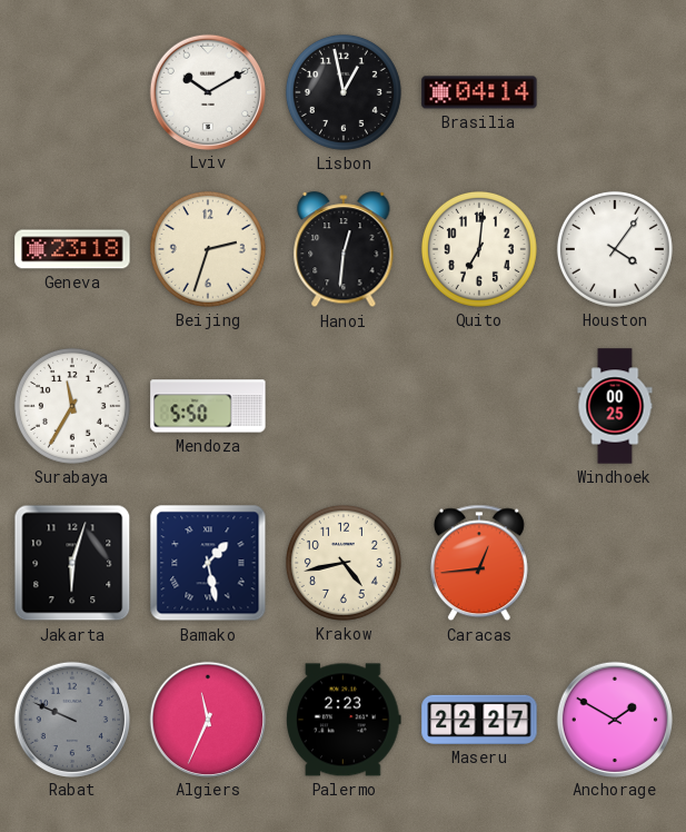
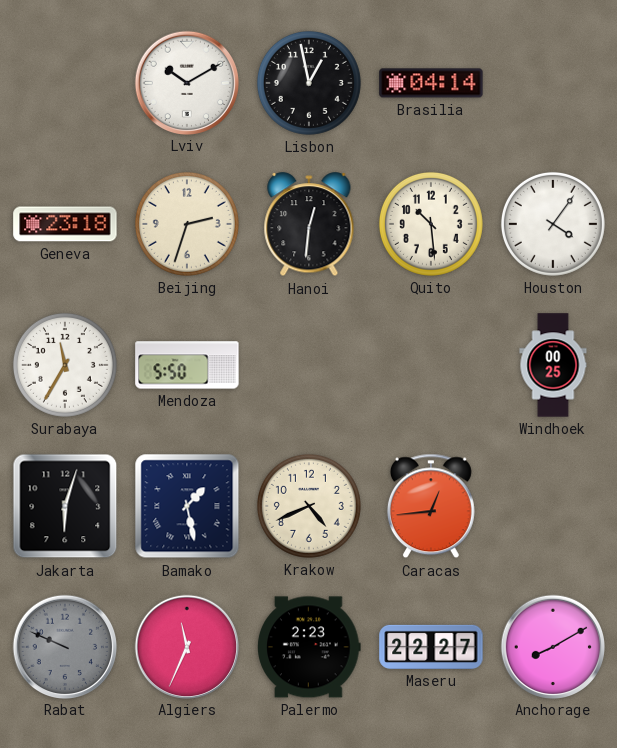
Quito: 7:01 -> 10:29 (431, 224)
Krakow: 4:43 -> 4:41 (309, 506)
Anchorage: 1:50 -> 8:10 (552, 646)
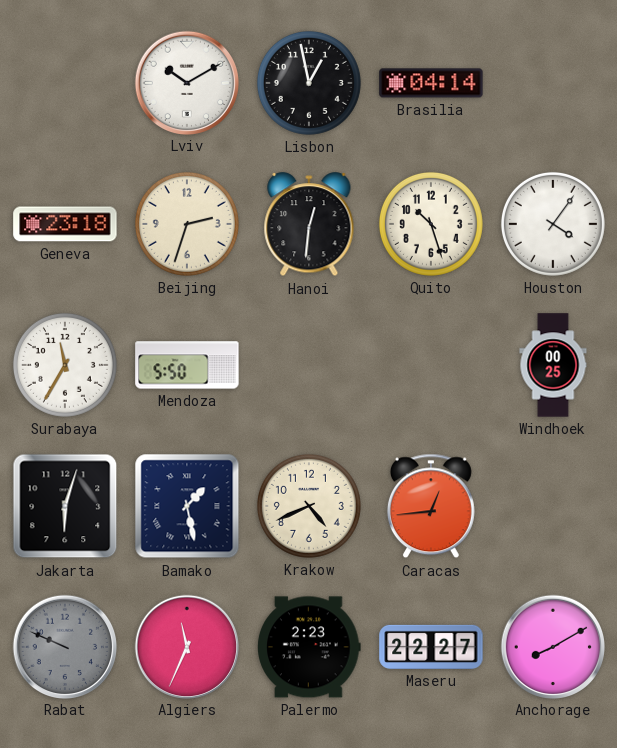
Quito: 10:29 -> 10:27 (431, 224)
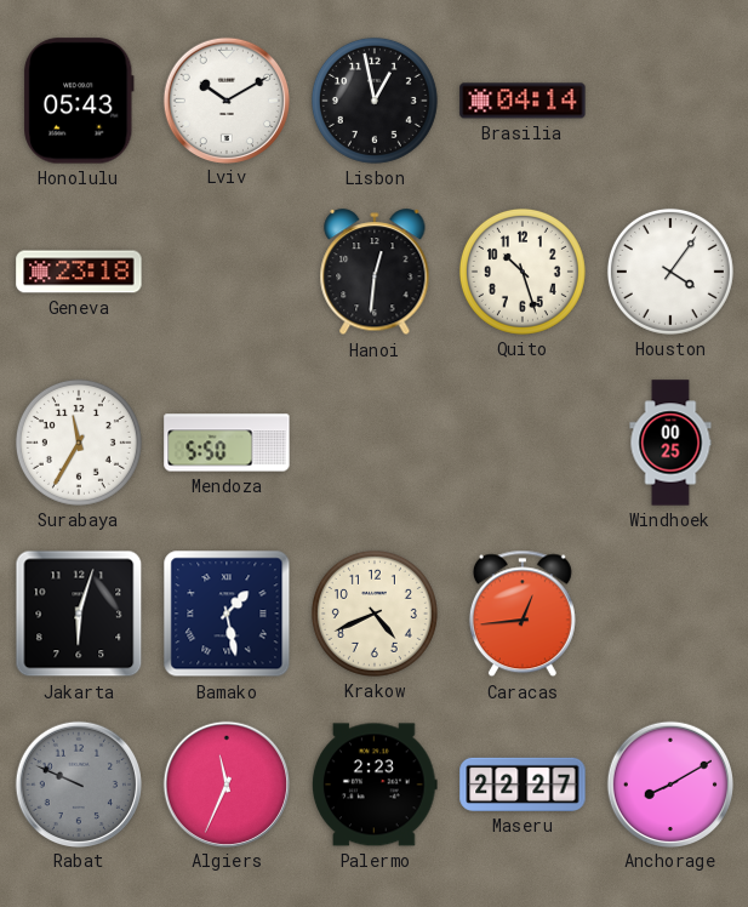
Honolulu: none -> 05:43 (79, 101)
Beijing: 2:33 -> none (187, 224)
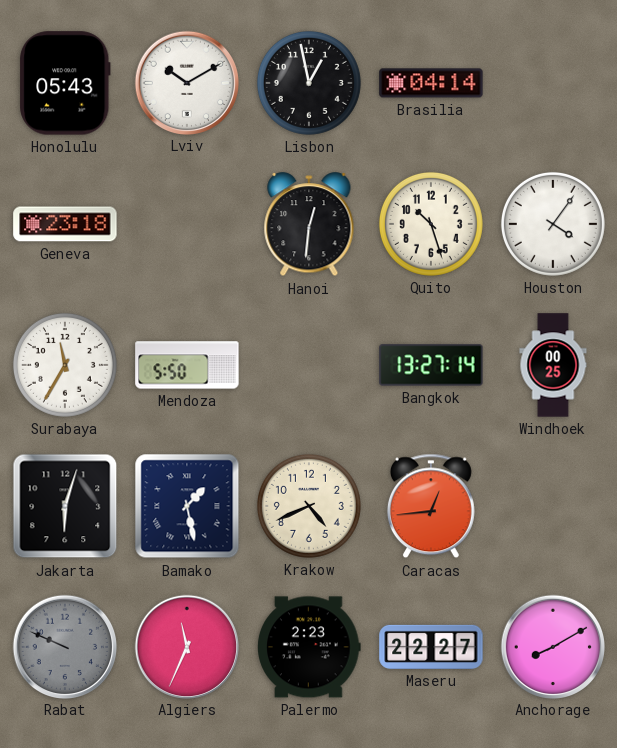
Bangkok: none -> 13:27 (431, 365)
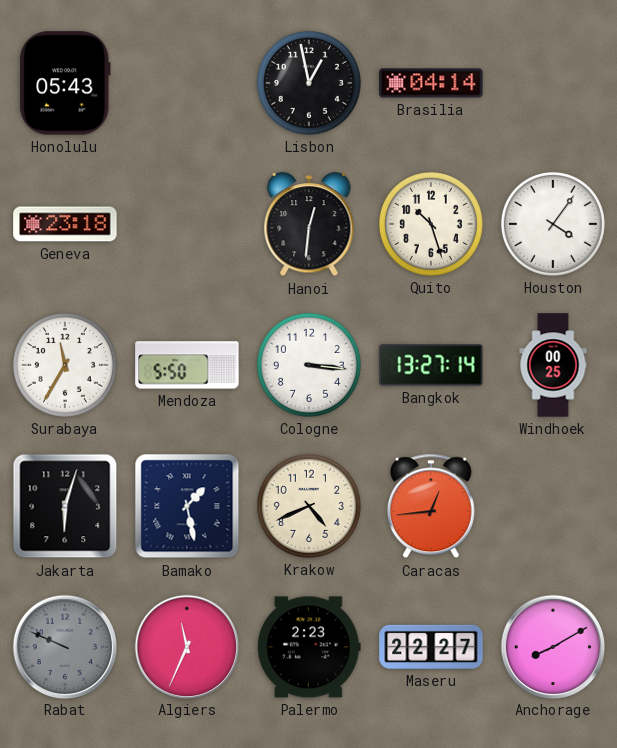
Lviv: 10:10 -> none (186, 82)
Cologne: none -> 3:16 (309, 365)
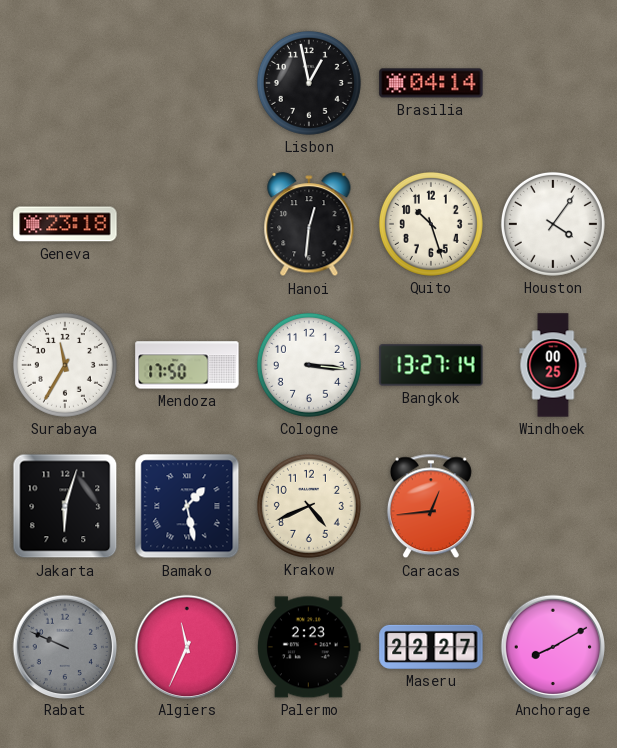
Honolulu: 05:43 -> none (65, 83)
Mendoza: 5:50 -> 17:50 (187, 365)
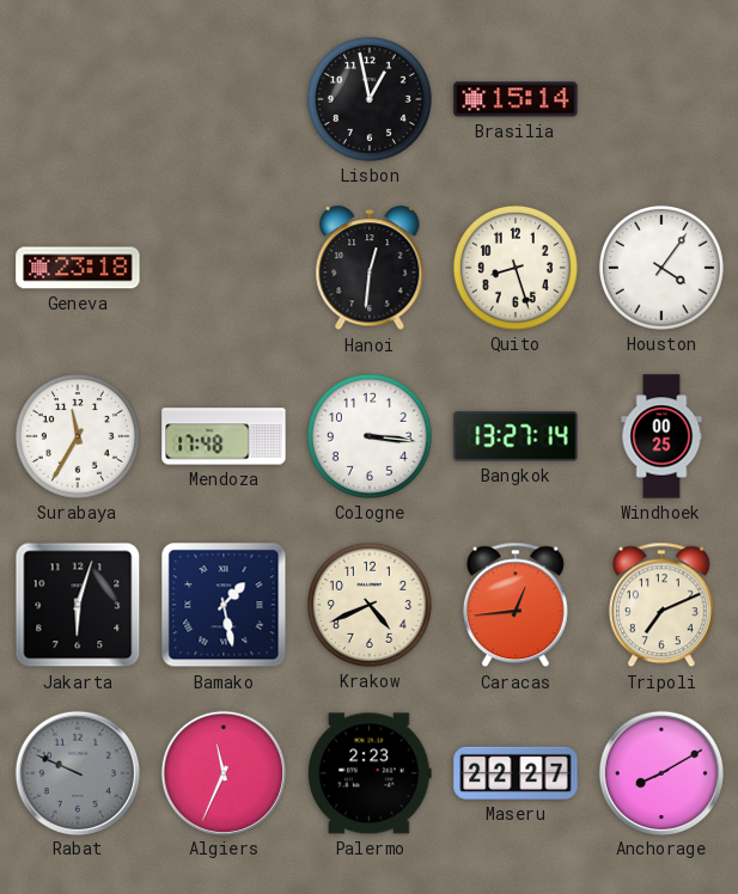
Brasilia: 04:14 -> 15:14 (516, 99)
Quito: 10:27 -> 8:27 (516, 268)
Mendoza: 17:50 -> 17:48 (224, 436)
Tripoli: none -> 7:11 (661, 605)
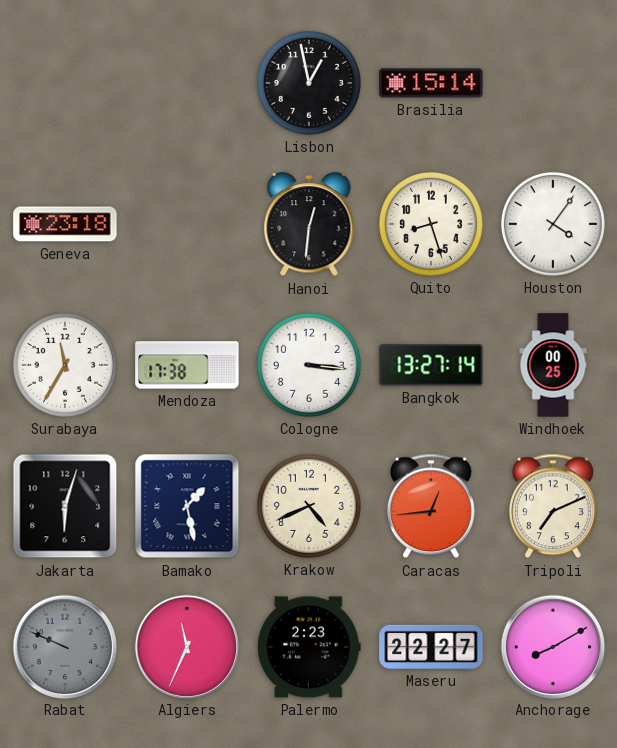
Mendoza: 17:48 -> 17:38 (187, 365)
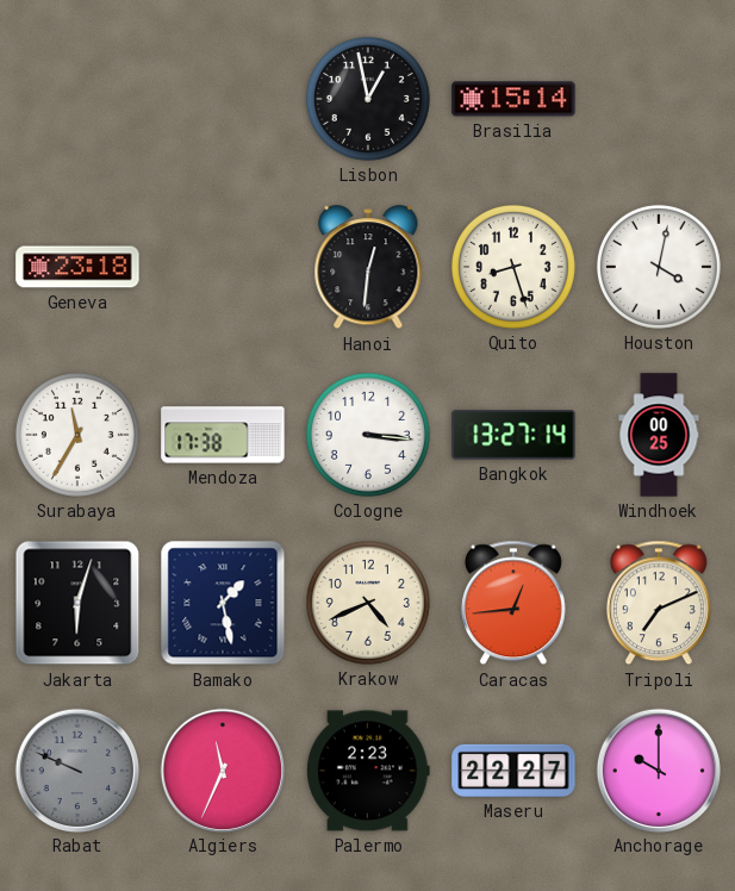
Houston: 4:06 -> 4:02 (659, 267)
Anchorage: 8:10 -> 10:00 (658, 769)
